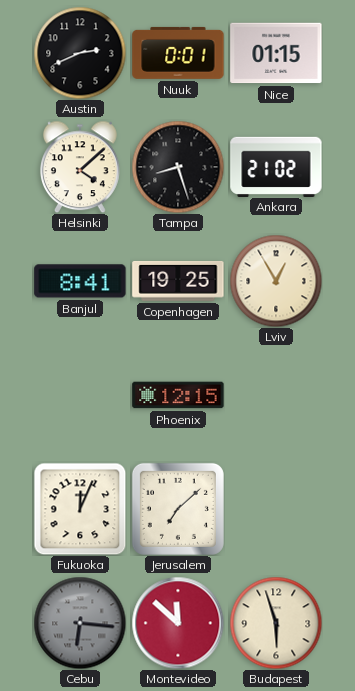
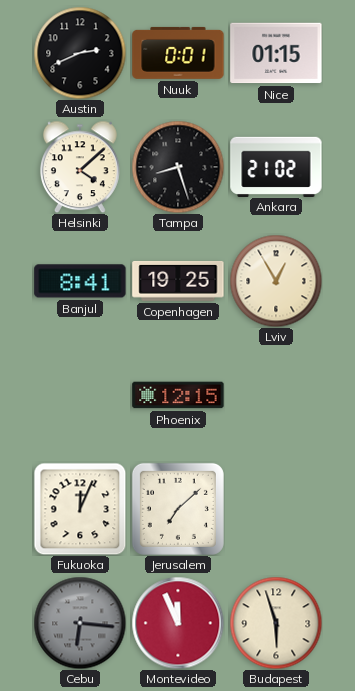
Montevideo: 11:52 -> 11:56 (178, 623)
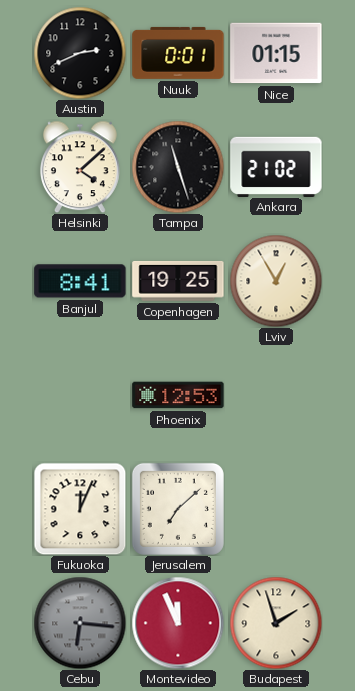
Tampa: 8:27 -> 11:27 (178, 167)
Phoenix: 12:15 -> 12:53 (178, 395)
Budapest: 5:57 -> 1:57 (276, 623)
